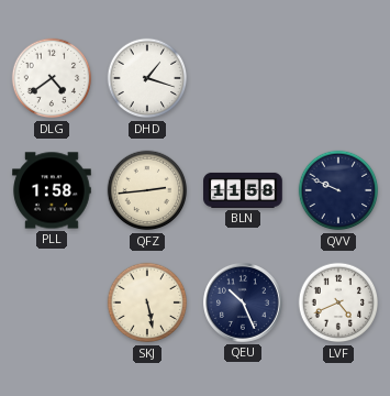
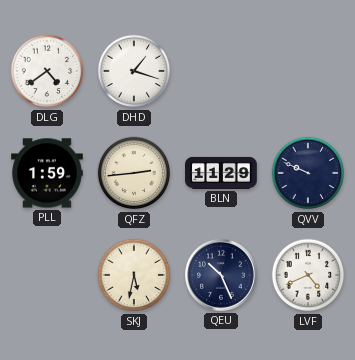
PLL: 1:58 -> 1:59 (47, 173)
BLN: 11:58 -> 11:29 (221, 173)
SKJ: 5:28 -> 5:32 (134, 275)
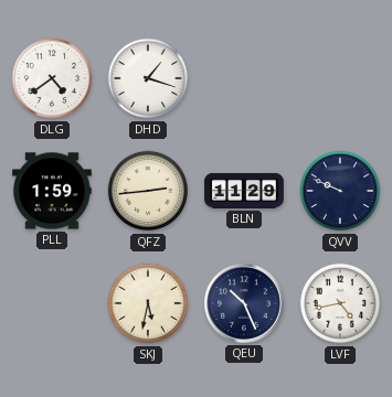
LVF: 4:41 -> 4:43 (340, 303)
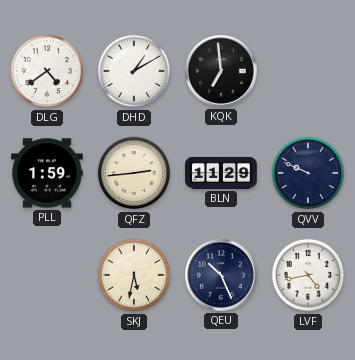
DHD: 1:18 -> 1:10 (134, 71)
KQK: none -> 6:59 (222, 72)
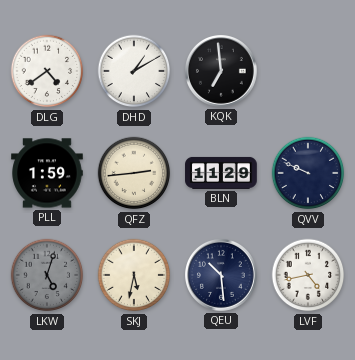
LKW: none -> 5:03 (47, 275)
QEU: 10:26 -> 10:29 (222, 276)
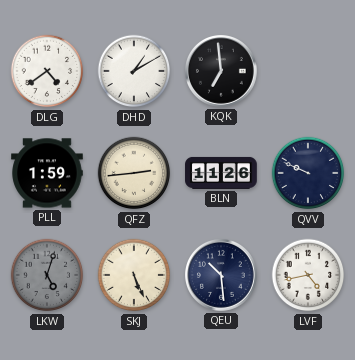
BLN: 11:29 -> 11:26 (221, 173)
SKJ: 5:32 -> 5:26 (134, 275)
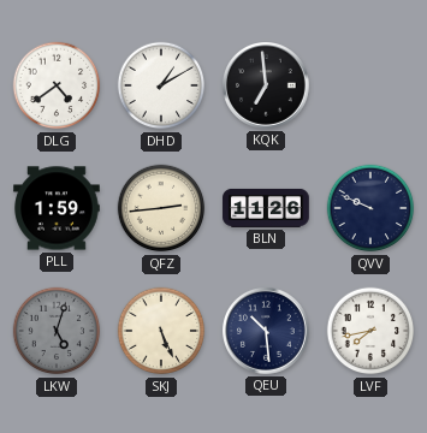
LVF: 4:43 -> 7:43 (370, 331)
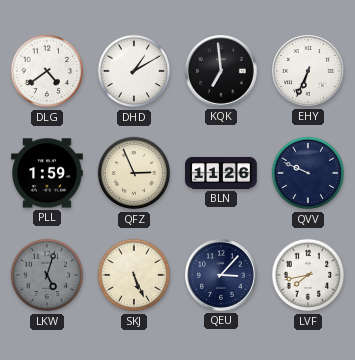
EHY: none -> 6:34 (309, 72)
QFZ: 2:44 -> 2:56 (134, 173)
QEU: 10:29 -> 3:07 (222, 276)
